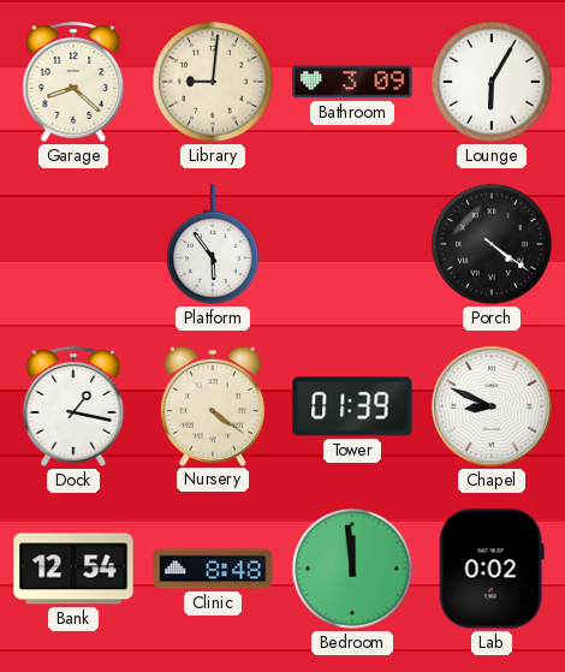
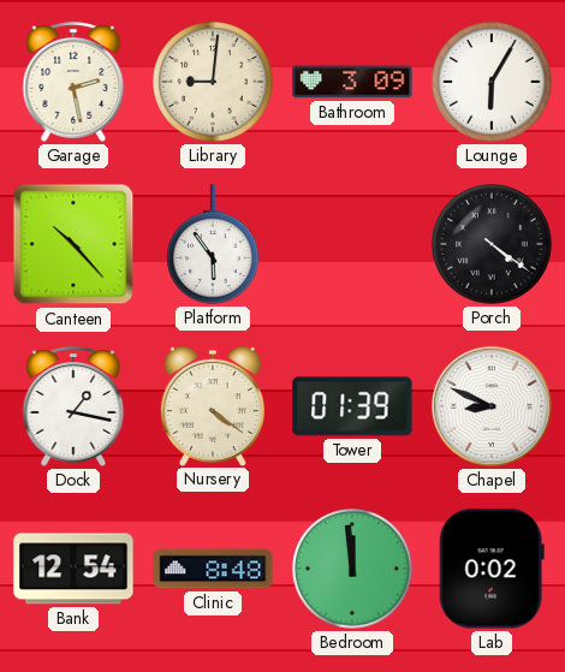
Garage: 8:22 -> 2:28 (73, 82)
Canteen: none -> 10:23 (73, 244)
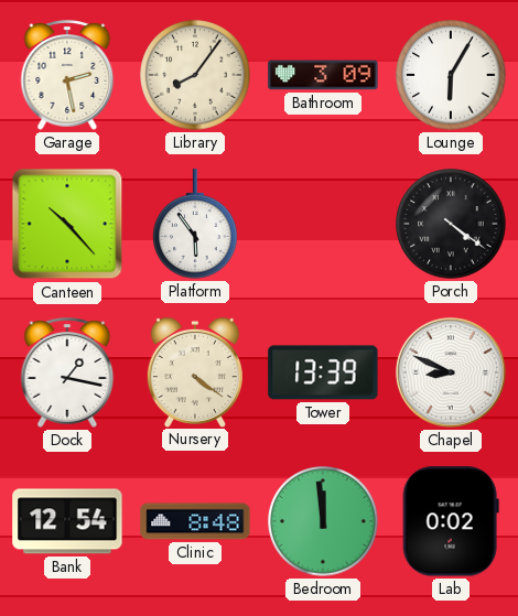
Library: 9:01 -> 8:06 (195, 75)
Tower: 01:39 -> 13:39 (323, 372)
